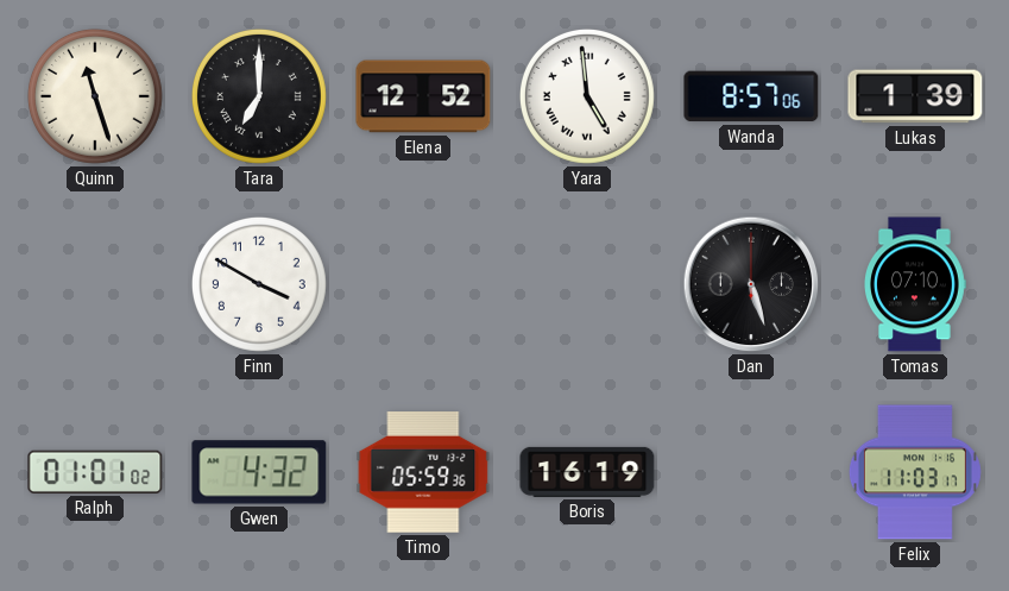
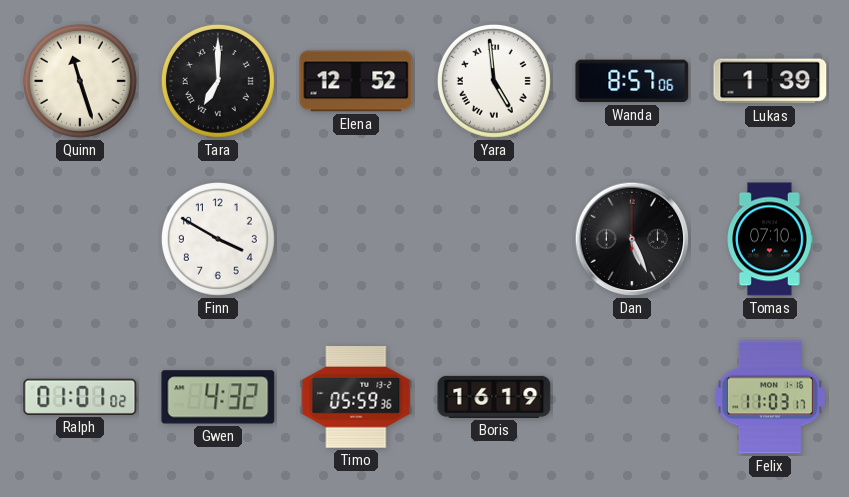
Dan: 5:27 -> 5:26 (632, 239)
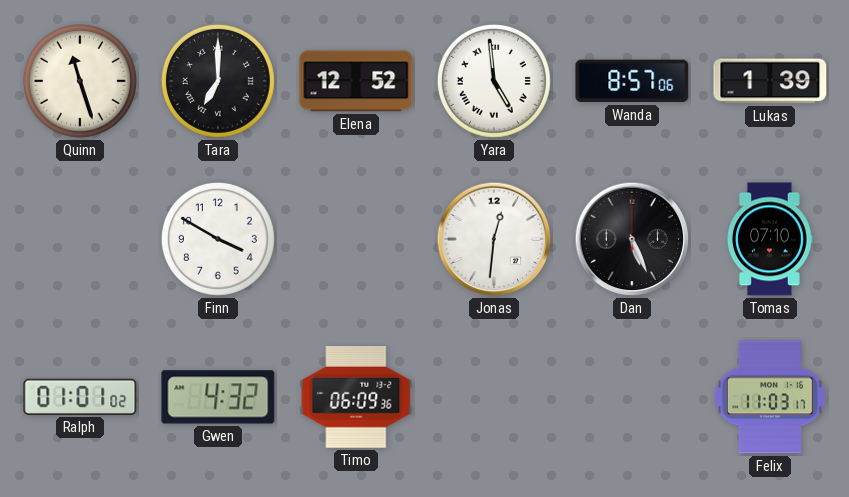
Jonas: none -> 12:31 (494, 239)
Timo: 05:59 -> 06:09 (356, 398)
Boris: 16:19 -> none (494, 397)
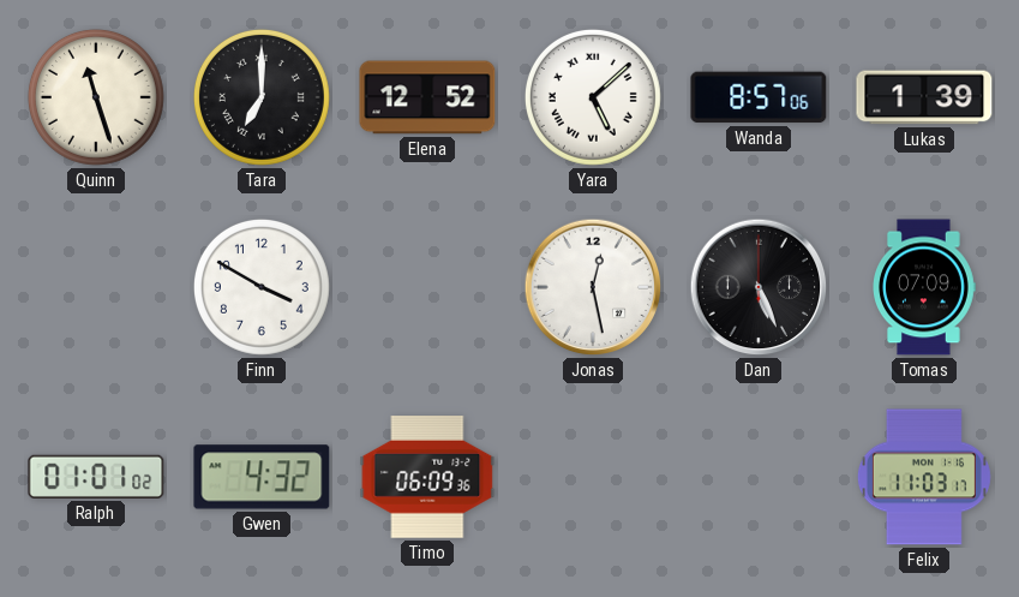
Yara: 4:59 -> 5:08 (593, 97)
Jonas: 12:31 -> 12:28 (593, 287)
Tomas: 07:10 -> 07:09 (924, 287)
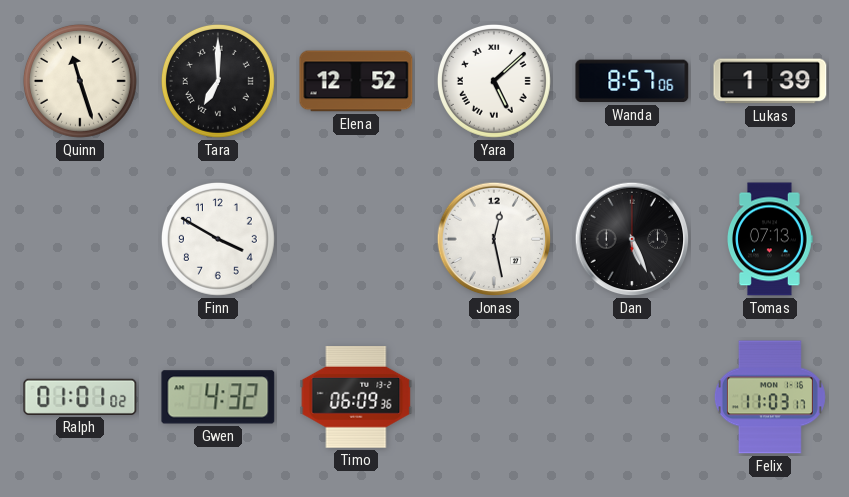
Tomas: 07:09 -> 07:13 (770, 239)
